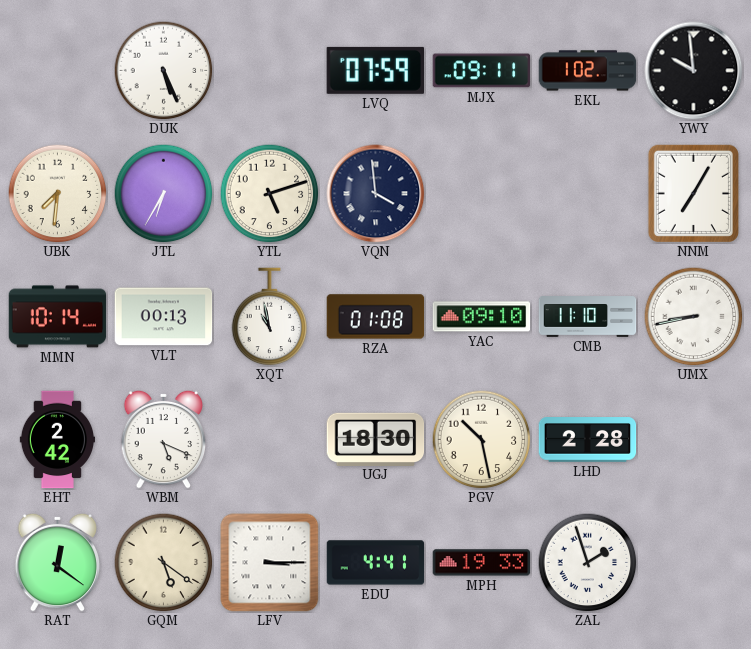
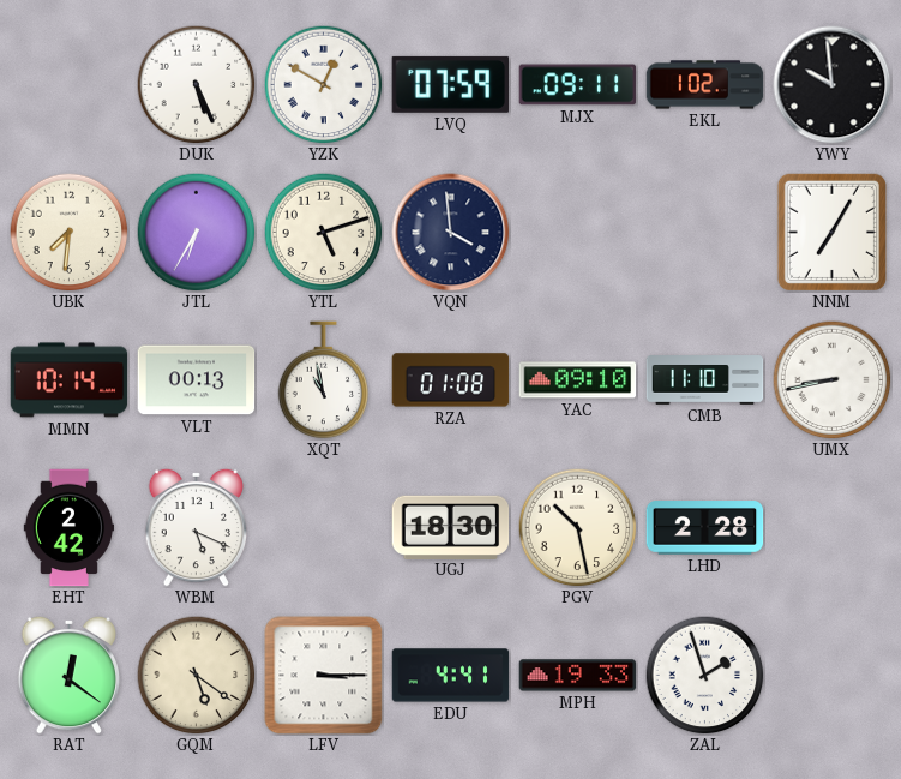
YZK: none -> 12:50 (324, 85)
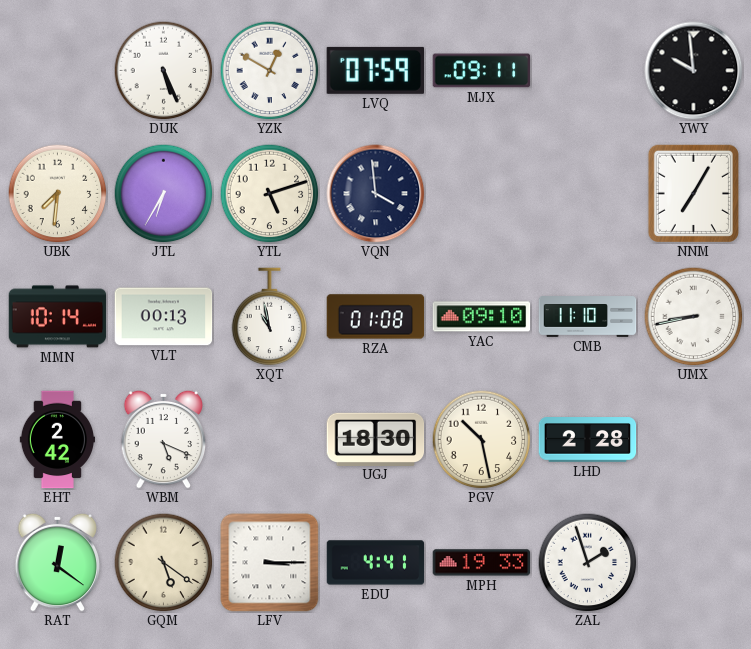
EKL: 1:02 -> none (705, 85)
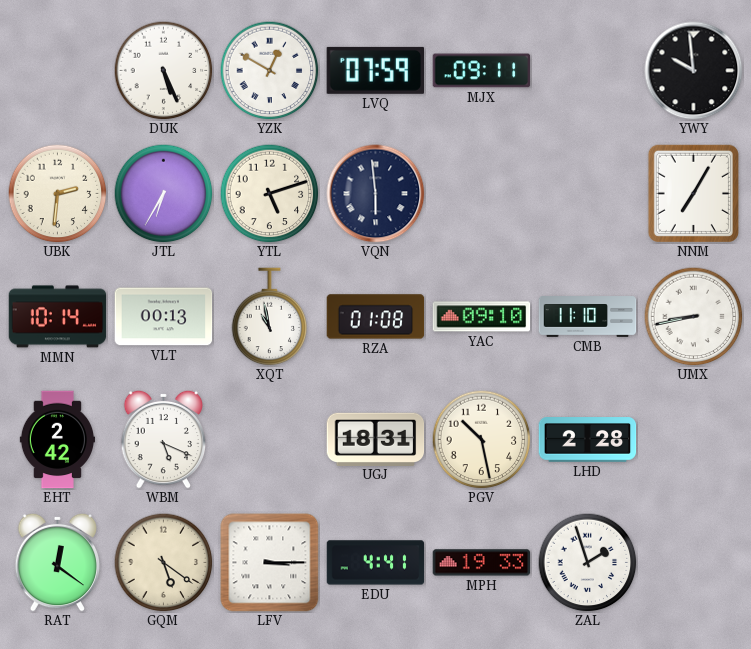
UBK: 7:31 -> 2:31 (58, 194)
VQN: 3:59 -> 5:59 (376, 194)
UGJ: 18:30 -> 18:31 (376, 439)
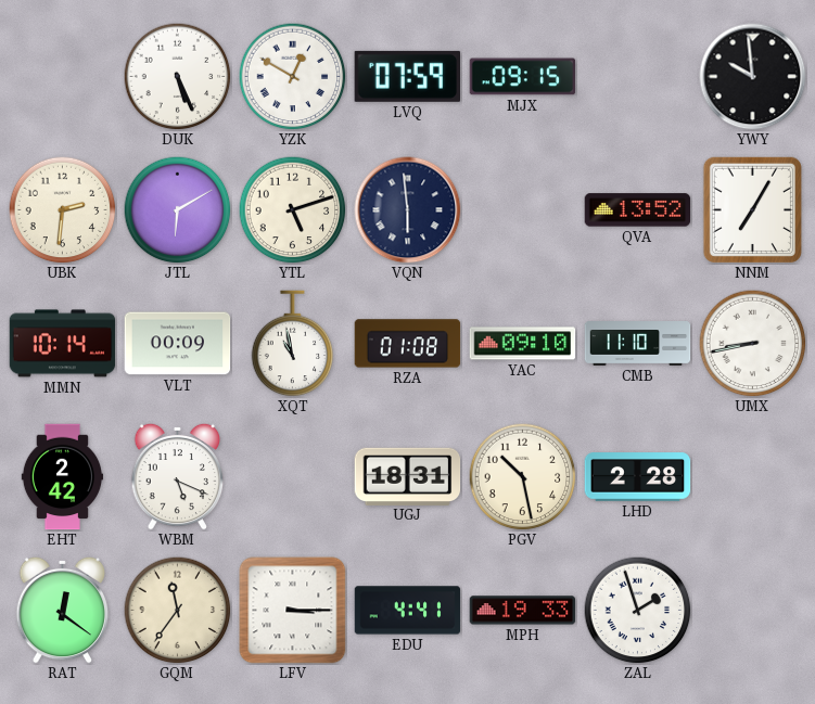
MJX: 09:11 -> 09:15 (523, 77)
JTL: 6:35 -> 6:10 (178, 210)
QVA: none -> 13:52 (638, 210)
VLT: 00:13 -> 00:09 (178, 344)
GQM: 5:21 -> 11:36 (178, 611)
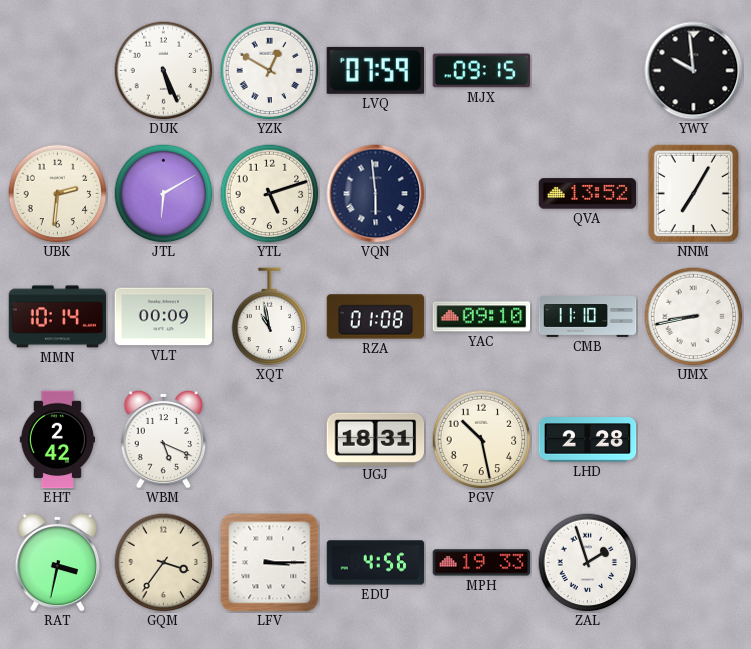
RAT: 12:21 -> 3:32 (58, 562)
GQM: 11:36 -> 3:36 (164, 563)
EDU: 4:41 -> 4:56 (376, 563)
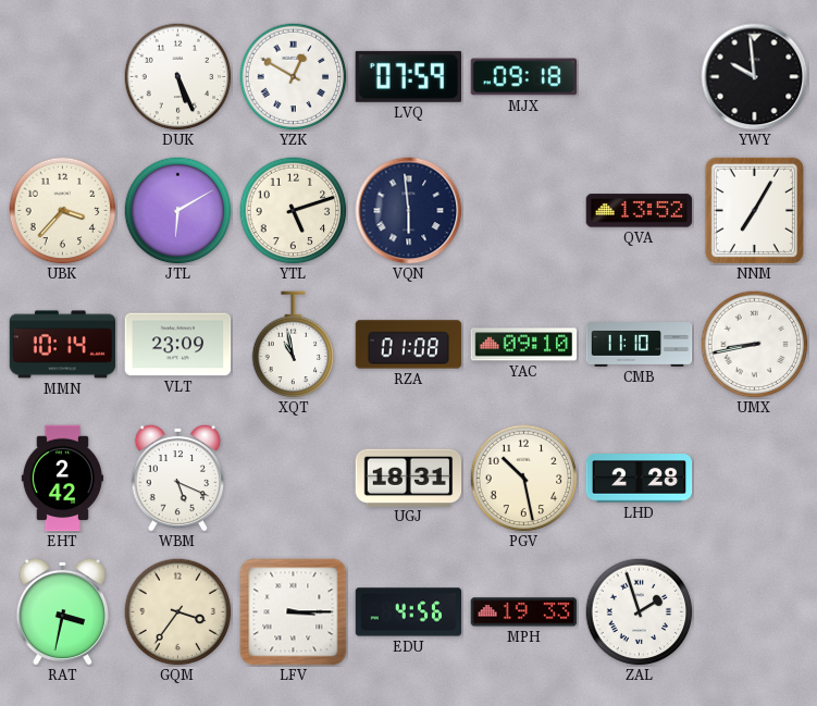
MJX: 09:15 -> 09:18 (524, 77)
UBK: 2:31 -> 3:37 (63, 211)
VLT: 00:09 -> 23:09 (178, 345)
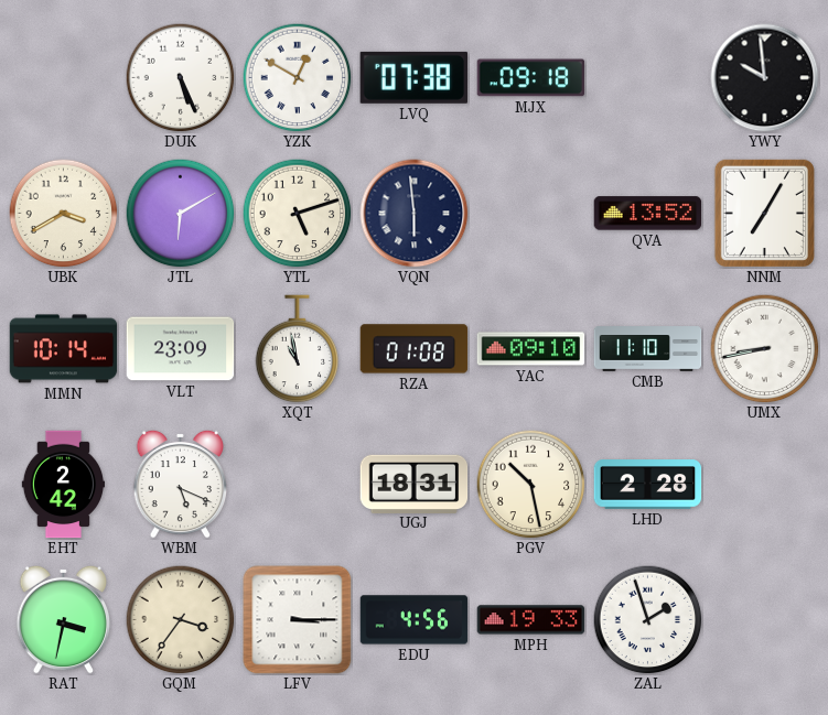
LVQ: 07:59 -> 07:38 (413, 77)
UBK: 3:37 -> 3:40 (64, 214)
